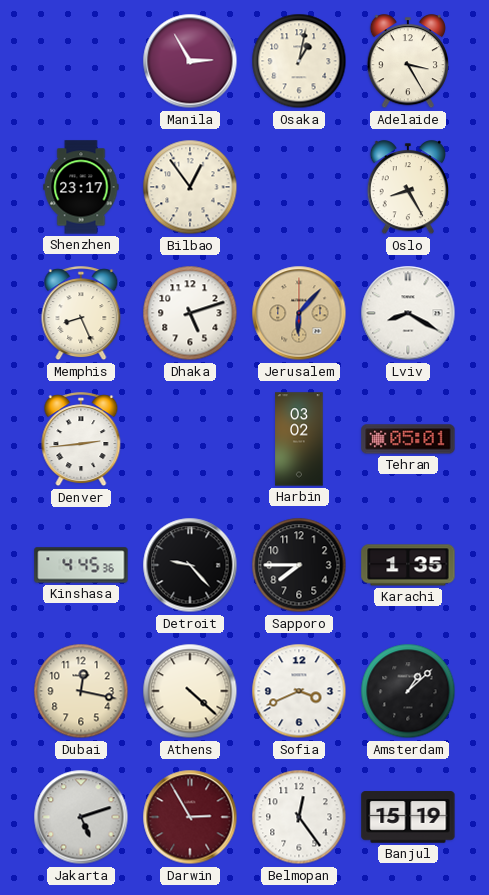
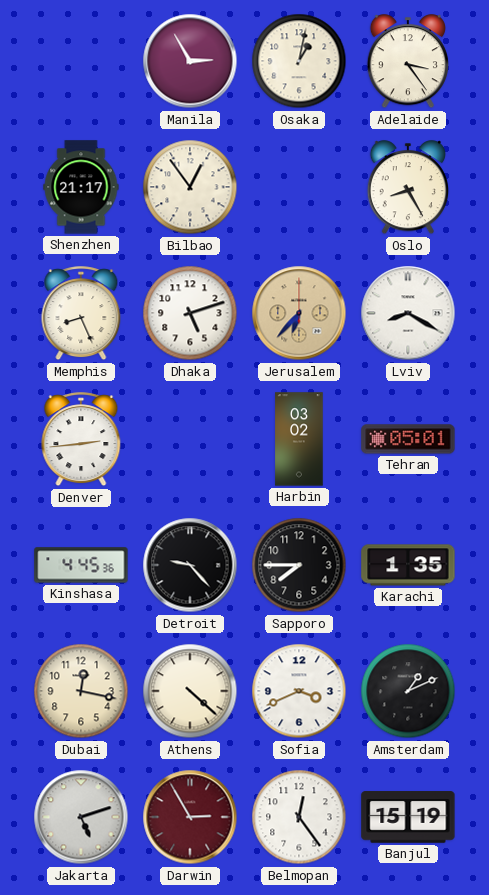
Adelaide: 3:25 -> 3:24 (407, 62)
Shenzhen: 23:17 -> 21:17 (81, 187)
Jerusalem: 6:07 -> 6:37 (299, 313)
Amsterdam: 1:08 -> 1:11 (408, 691)
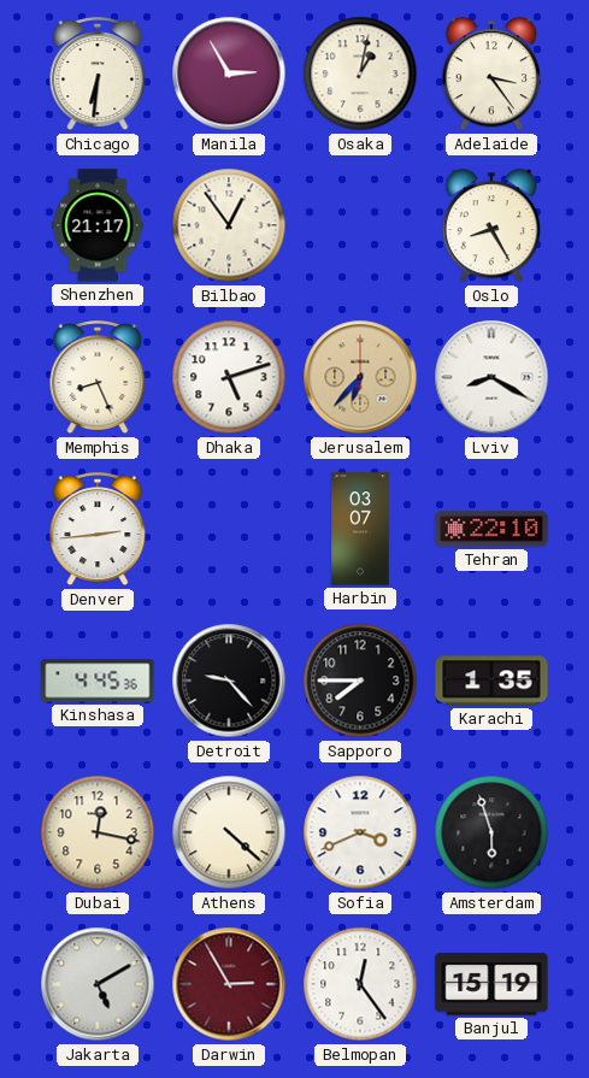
Chicago: none -> 6:31 (98, 75)
Harbin: 03:02 -> 03:07 (360, 529)
Tehran: 05:01 -> 22:10 (491, 529)
Amsterdam: 1:11 -> 5:57 (491, 832)
Jakarta: 5:12 -> 5:10 (98, 984)
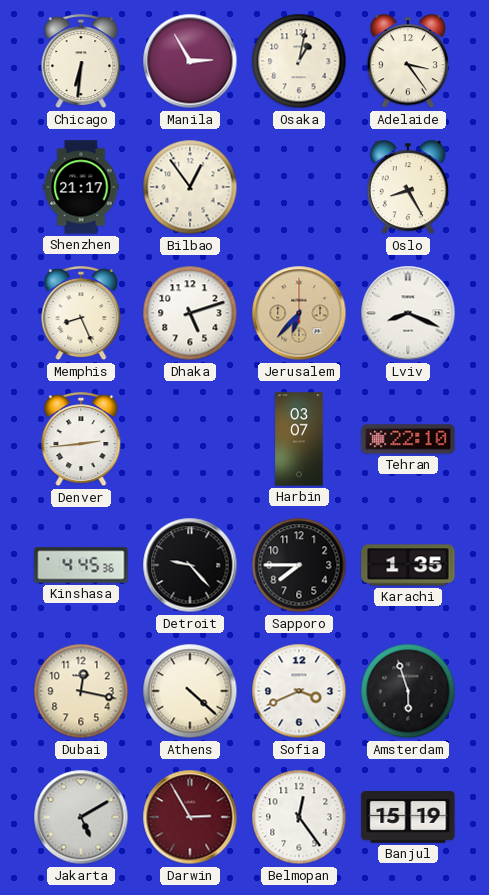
Lviv: 8:20 -> 8:19 (408, 313)
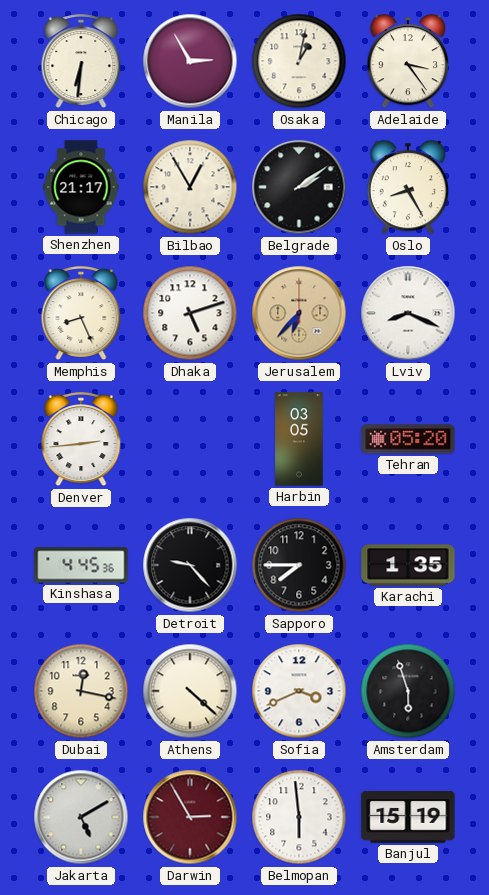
Bilbao: 12:54 -> 12:55 (190, 187)
Belgrade: none -> 2:09 (299, 187)
Harbin: 03:07 -> 03:05 (299, 439)
Tehran: 22:10 -> 05:20 (408, 439)
Belmopan: 12:24 -> 5:59 (299, 817)
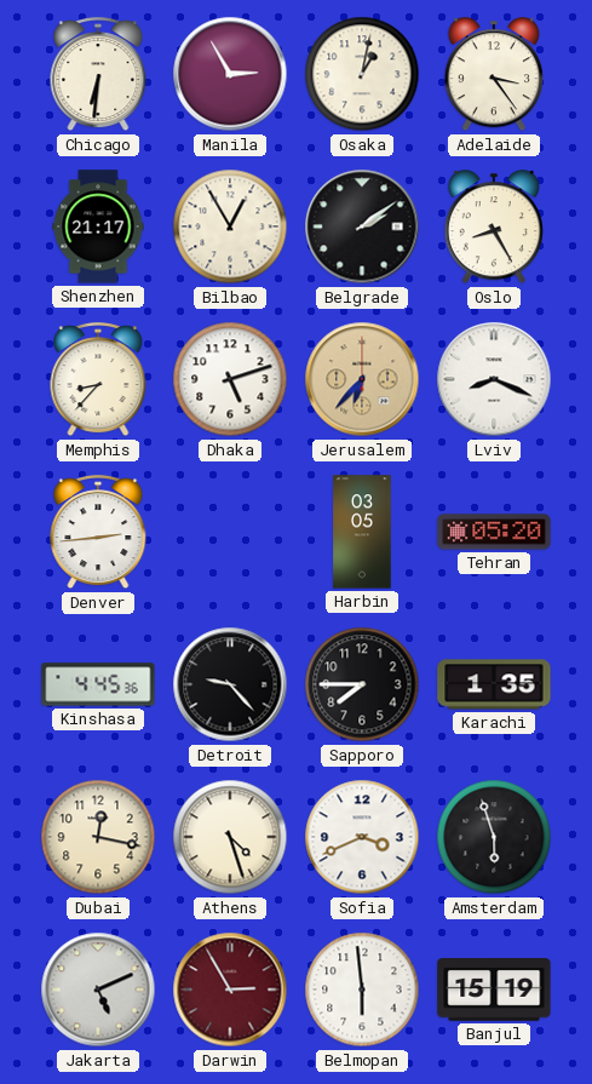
Memphis: 8:26 -> 8:37 (98, 380)
Athens: 4:22 -> 4:27 (230, 837)
Jakarta: 5:10 -> 5:11 (98, 990)
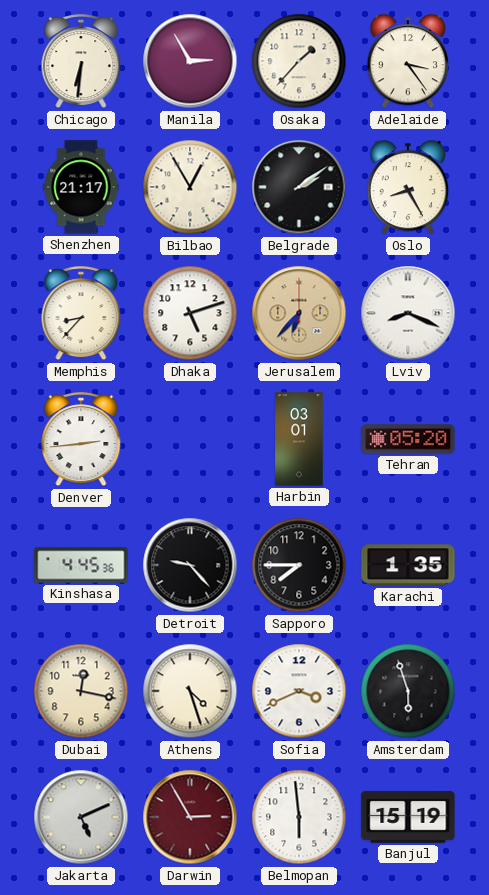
Osaka: 1:02 -> 1:37 (299, 61)
Harbin: 03:05 -> 03:01 (299, 439)
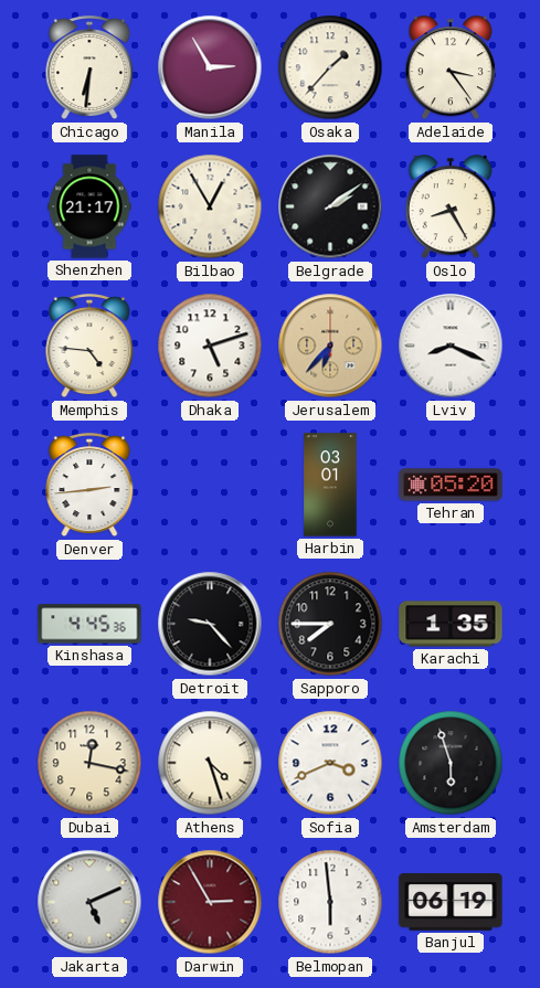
Memphis: 8:37 -> 4:46 (89, 347)
Banjul: 15:19 -> 06:19 (451, 902)
